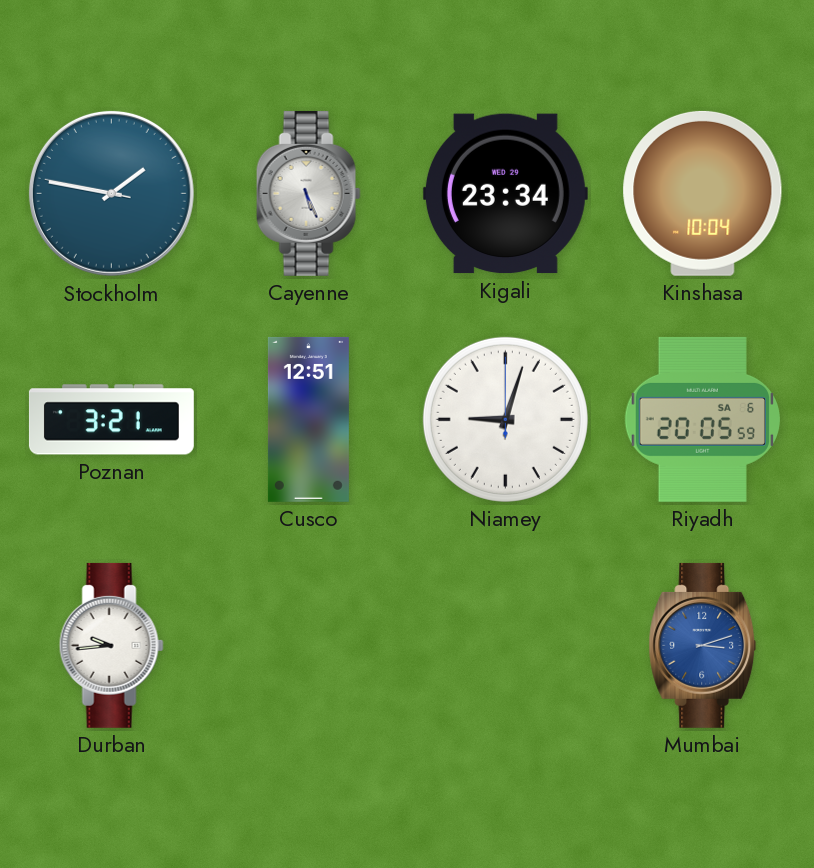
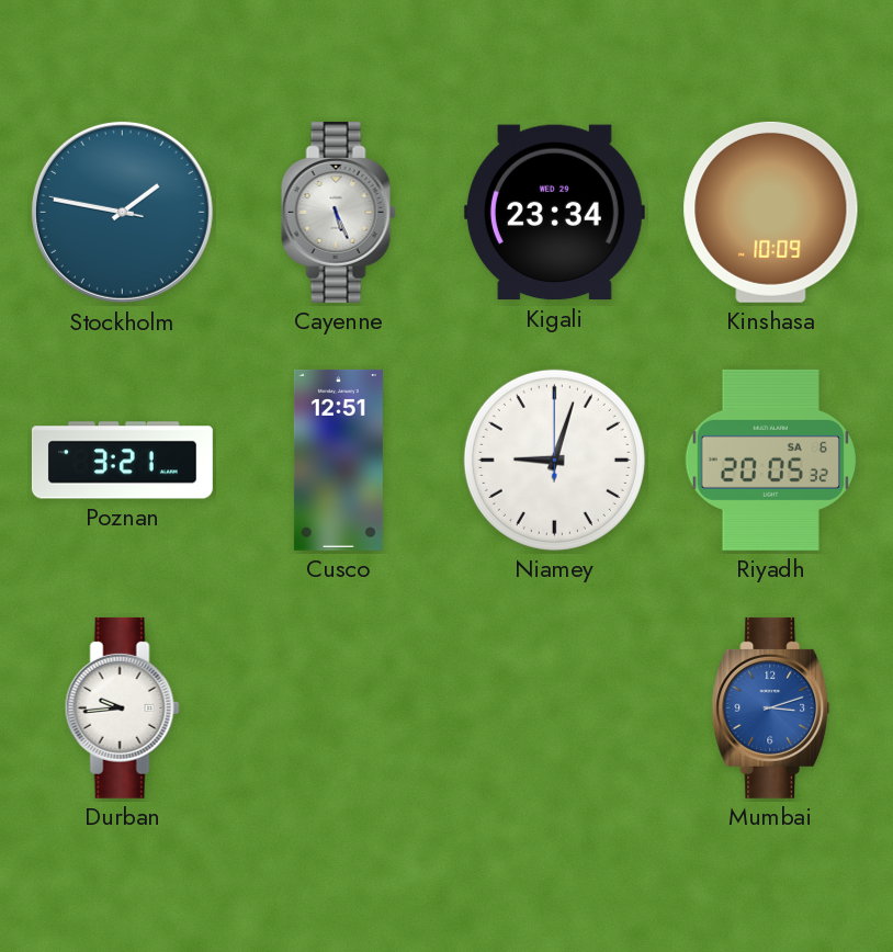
Kinshasa: 10:04 -> 10:09 (771, 212)
Riyadh: 20:05:59 -> 20:05:32 (770, 460)
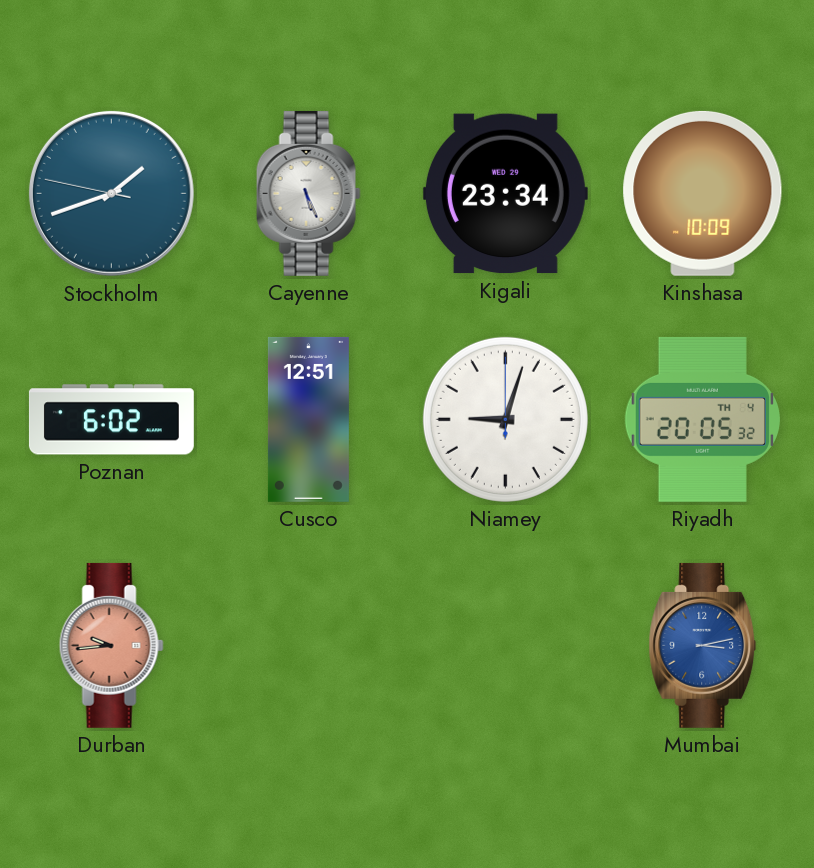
Stockholm: 1:46 -> 1:41 (111, 193)
Poznan: 3:21 -> 6:02 (111, 420)
Riyadh date: SA 6 -> TH 4 (702, 419)
Durban dial: white -> salmon (111, 645)
Mumbai: 3:12 -> 3:13 (703, 645)
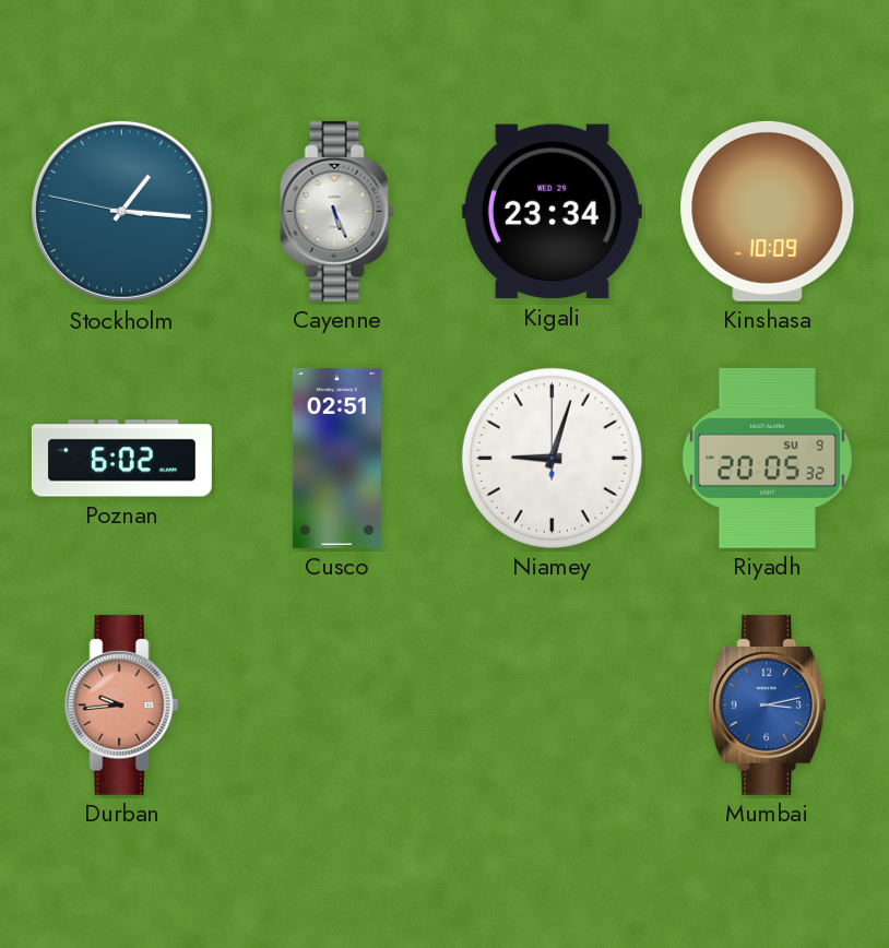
Stockholm: 1:41 -> 1:15 (121, 211)
Cusco: 12:51 -> 02:51 (336, 458)
Riyadh date: TH 4 -> SU 9 (767, 458)
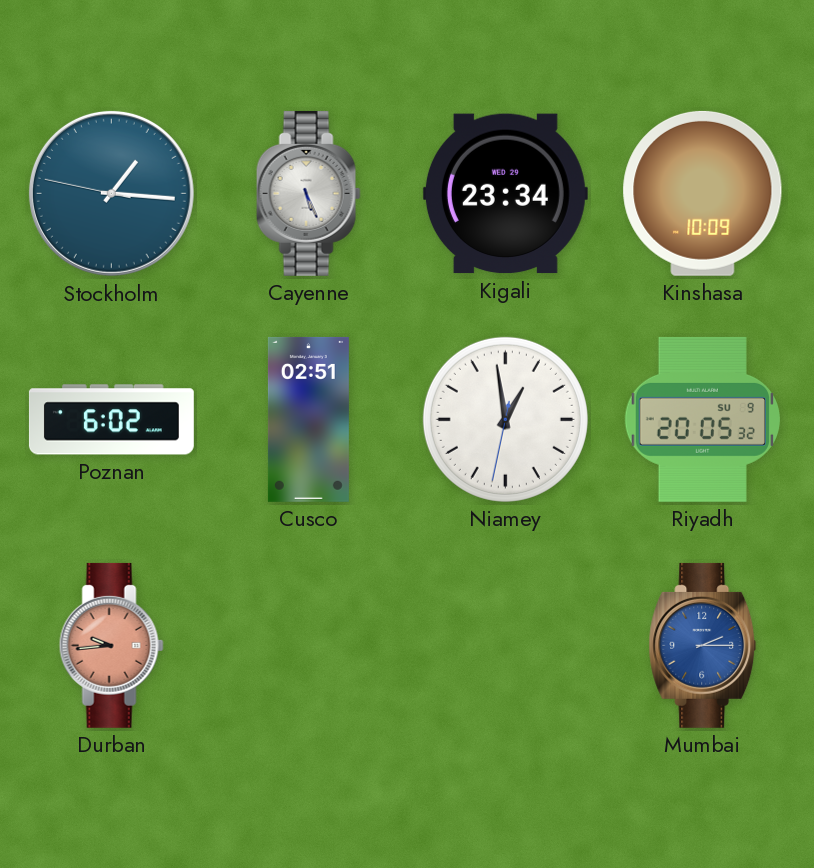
Niamey: 9:03 -> 12:58 (505, 419)
Mumbai: 3:13 -> 2:15 (703, 645)
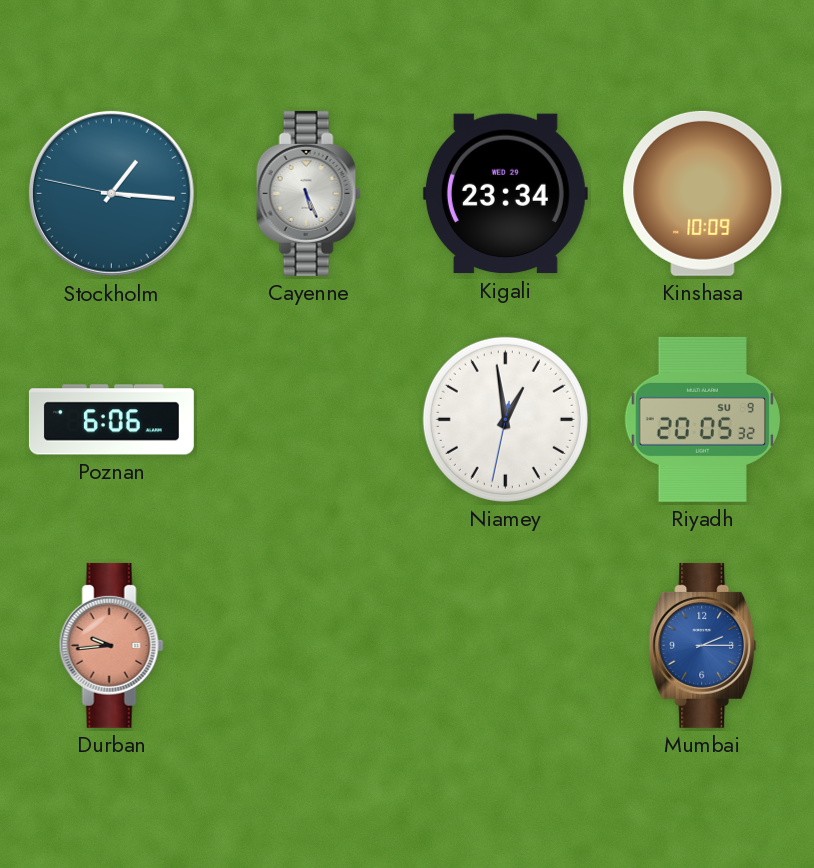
Poznan: 6:02 -> 6:06 (111, 420)
Cusco: 02:51 -> none (308, 419)
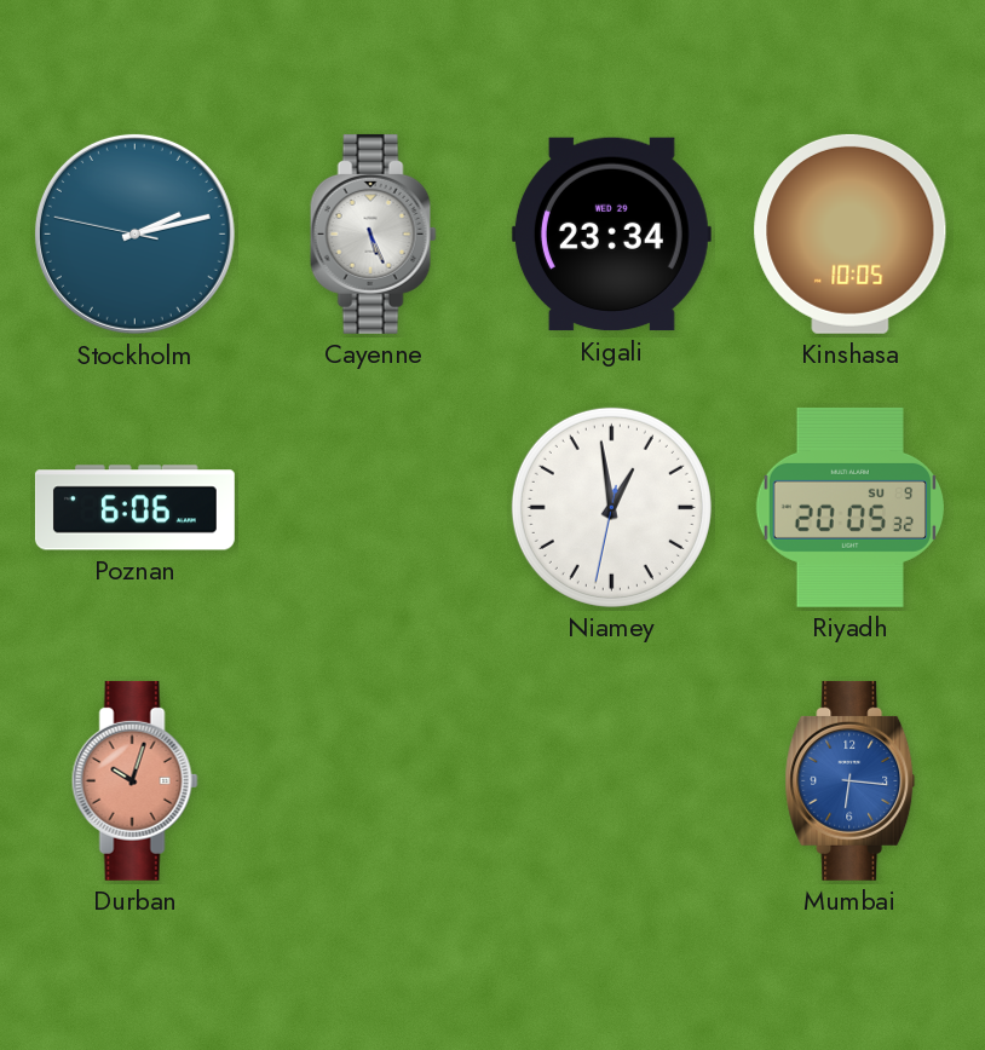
Stockholm: 1:15 -> 2:12 (134, 233)
Kinshasa: 10:09 -> 10:05 (851, 233)
Durban: 9:44 -> 10:03 (134, 780)
Mumbai: 2:15 -> 6:16 (851, 780)
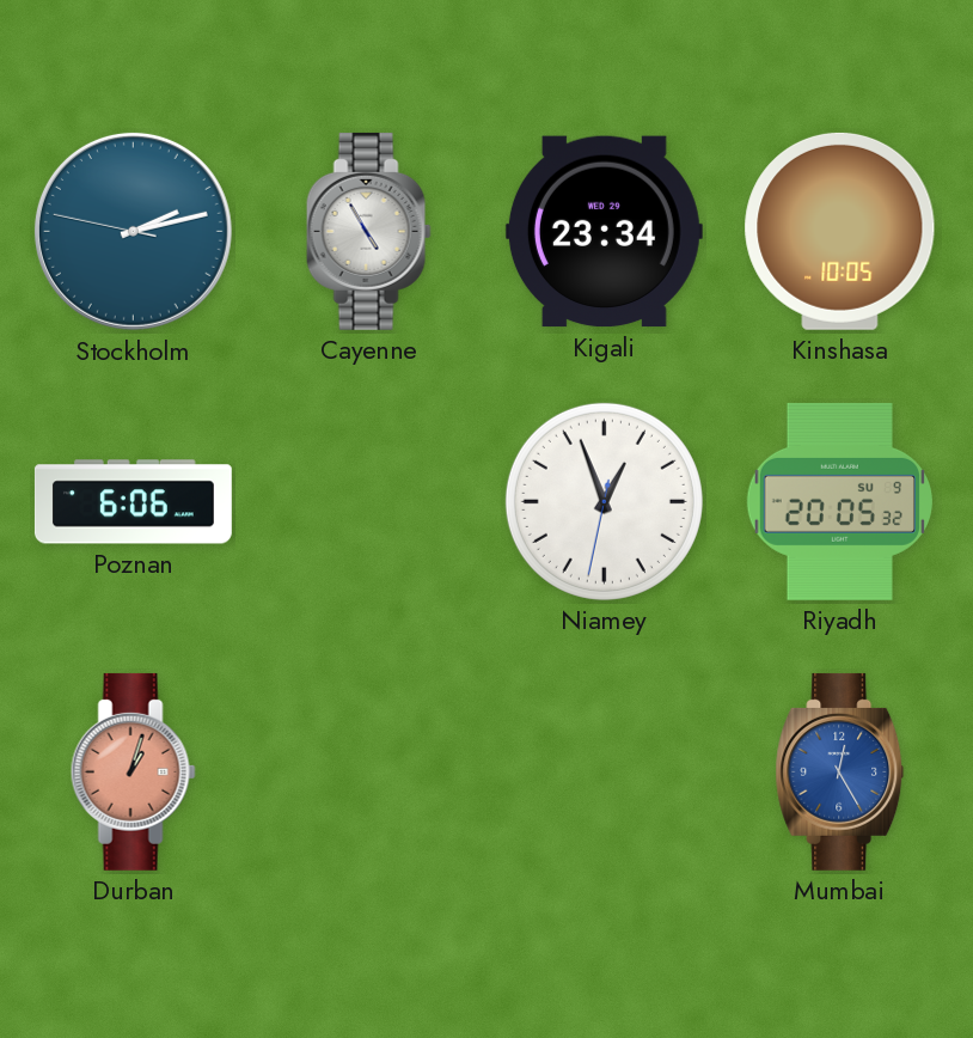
Cayenne: 5:26 -> 4:55 (368, 231)
Niamey: 12:58 -> 12:56 (604, 501)
Durban: 10:03 -> 1:03 (133, 771)
Mumbai: 6:16 -> 12:25 (840, 771)
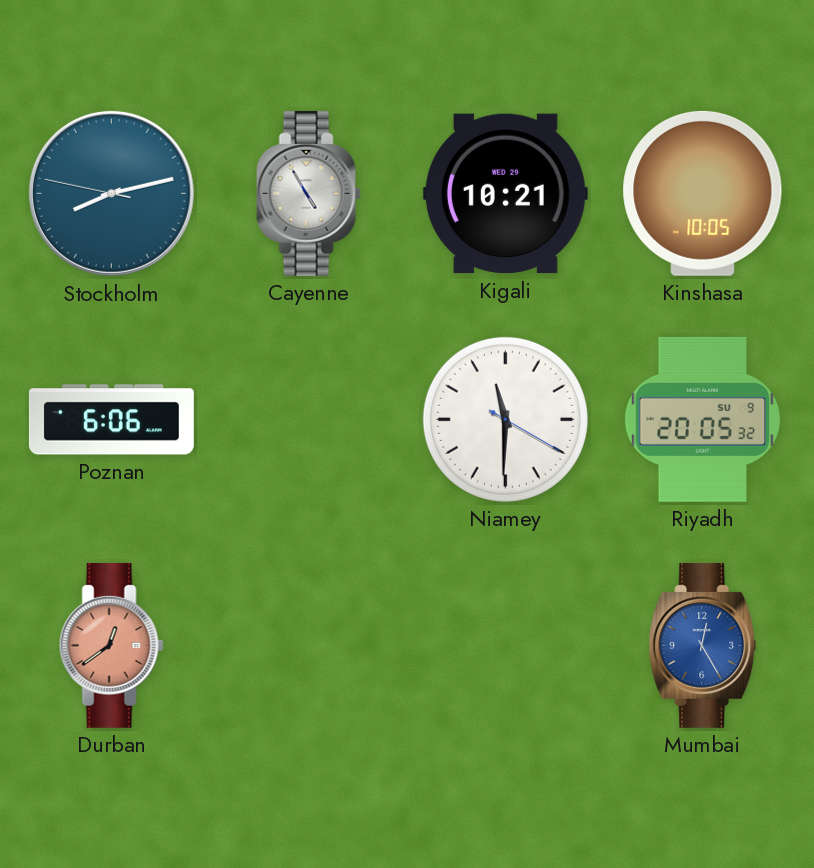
Stockholm: 2:12 -> 8:12 (111, 193)
Kigali: 23:34 -> 10:21 (505, 194)
Niamey: 12:56 -> 11:30 (505, 419)
Durban: 1:03 -> 12:39 (111, 645)
